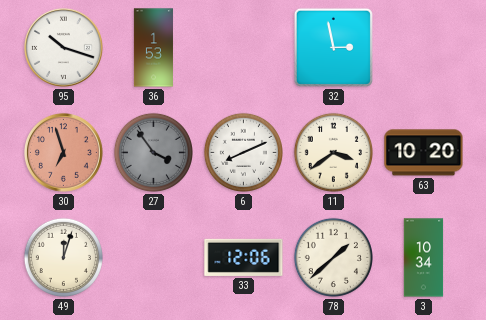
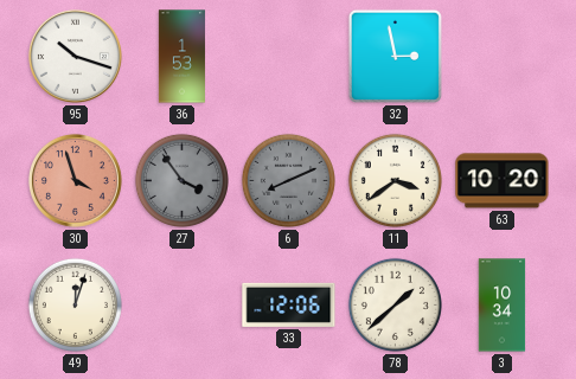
30: 6:57 -> 3:57 (75, 180)
6 dial: white -> grey (288, 180)
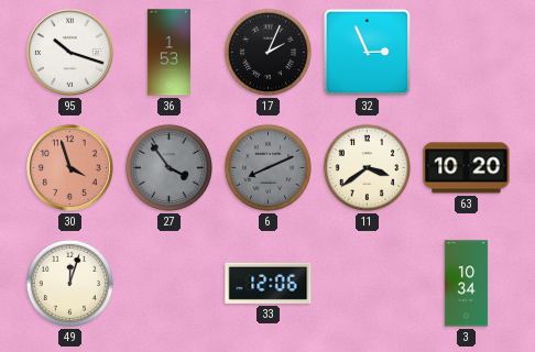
17: none -> 2:04 (267, 52)
32: 2:58 -> 2:56 (367, 52)
78: 1:38 -> none (395, 304)
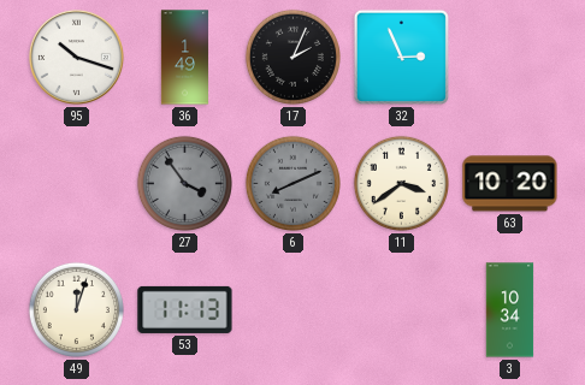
36: 1:53 -> 1:49 (184, 58)
30: 3:57 -> none (69, 167)
53: none -> 11:13 (185, 309)
33: 12:06 -> none (269, 283)
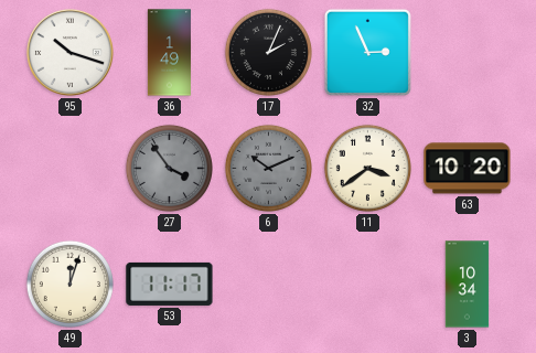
6: 8:11 -> 10:11 (268, 168)
53: 11:13 -> 11:17 (170, 284)
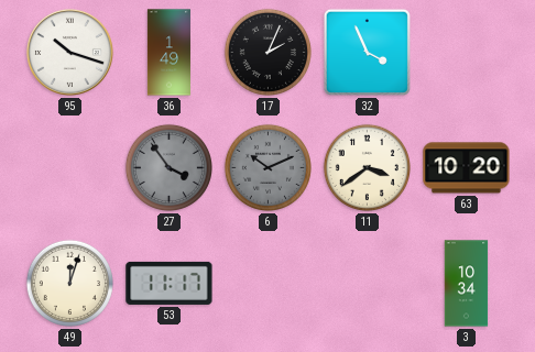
32: 2:56 -> 3:56 (367, 52)
